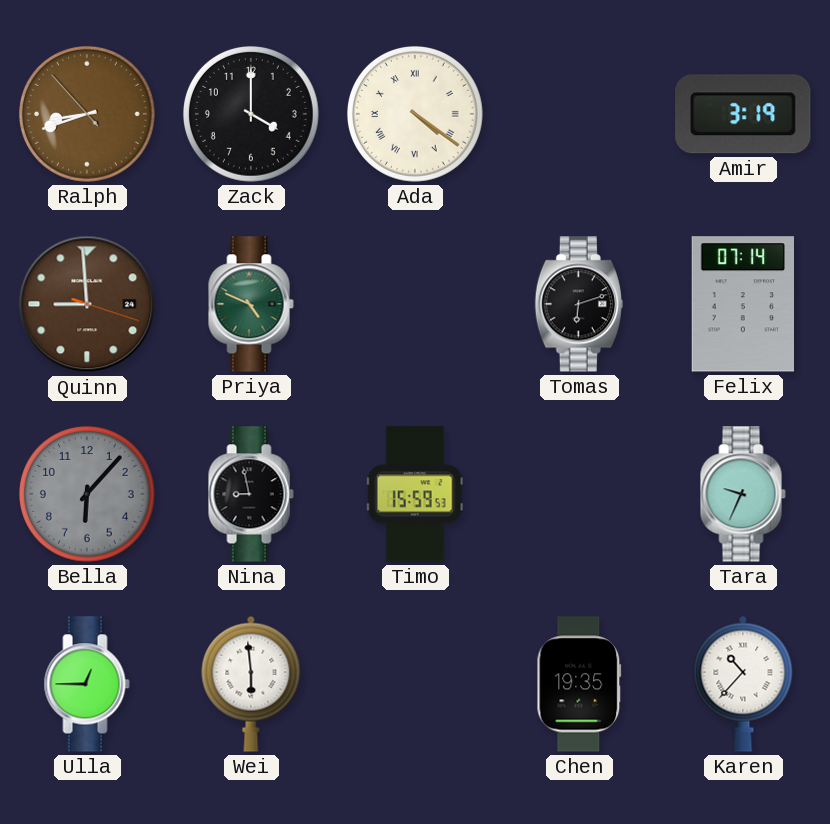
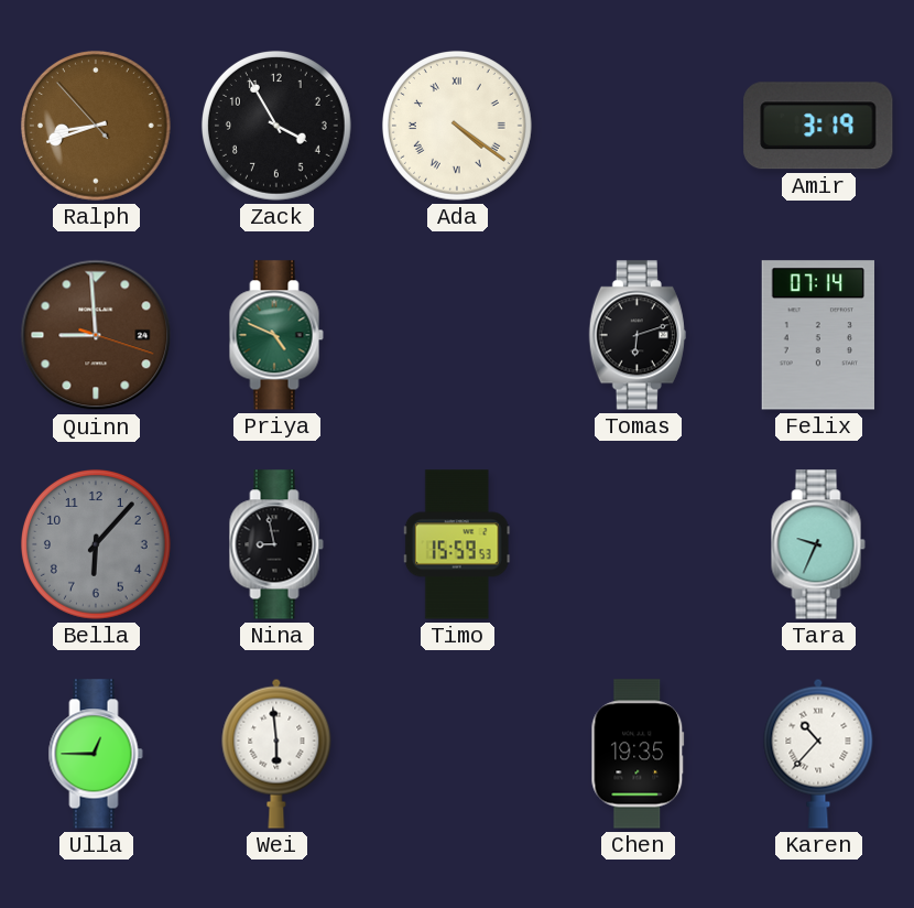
Zack: 4:00 -> 3:55 (276, 126)
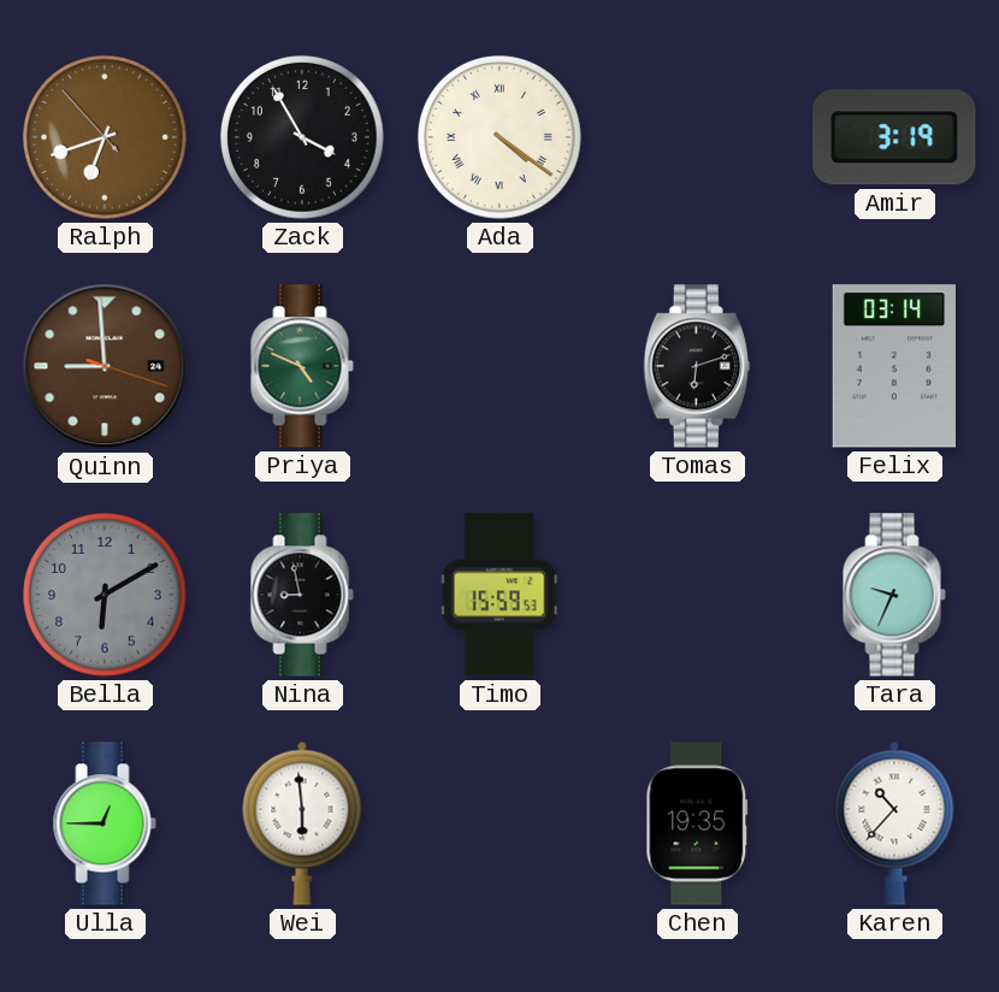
Ralph: 8:41 -> 6:41 (105, 137)
Felix: 07:14 -> 03:14 (893, 366)
Bella: 6:07 -> 6:10 (105, 595)
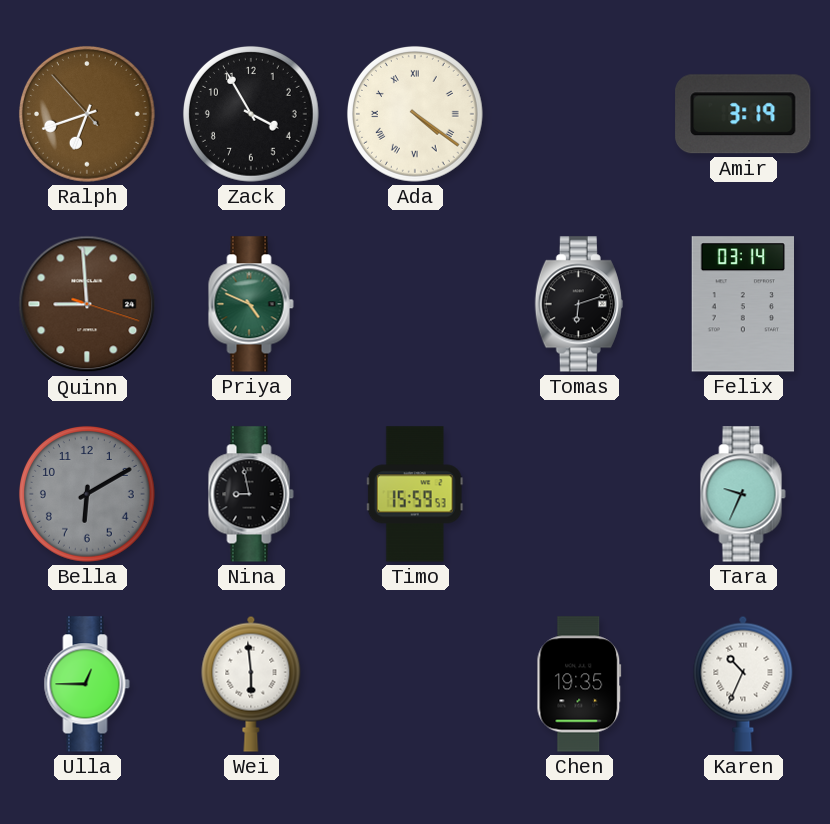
Karen: 10:37 -> 10:34 (743, 684)
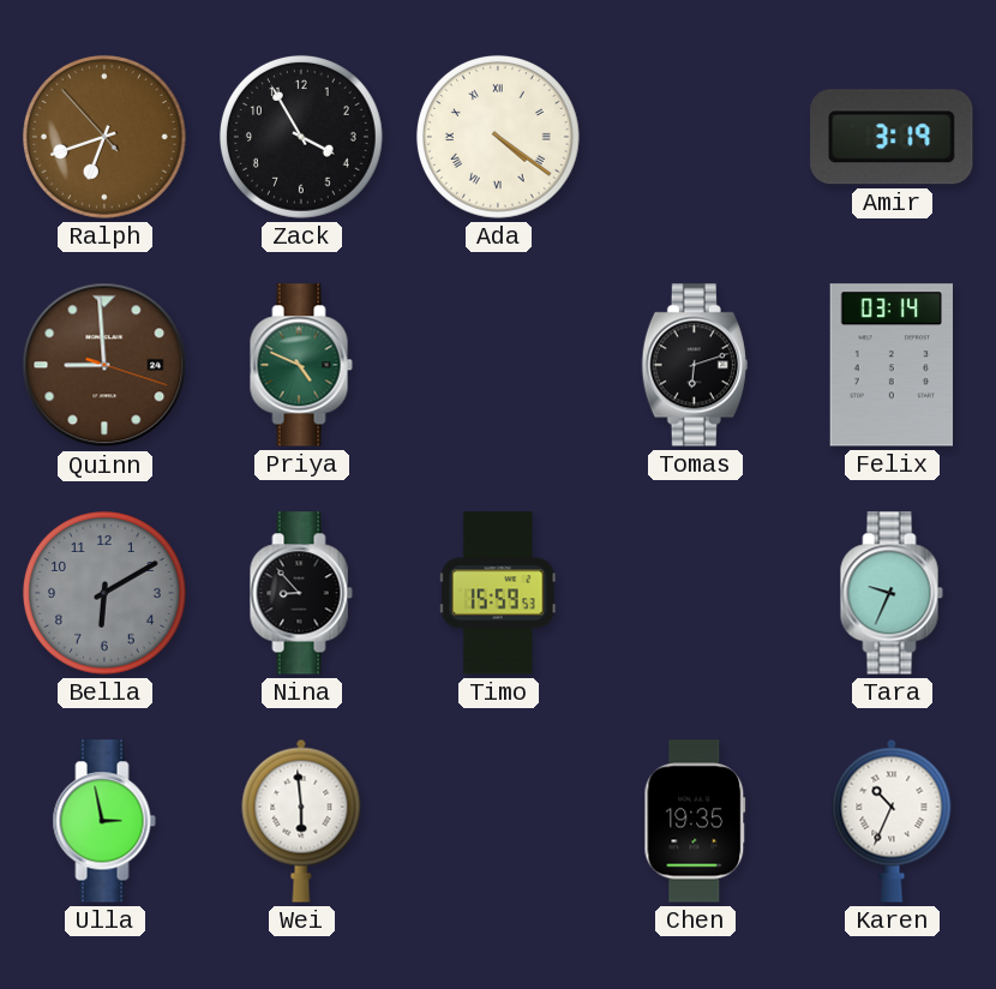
Nina: 8:58 -> 8:53 (301, 593)
Ulla: 12:45 -> 2:58 (104, 821)
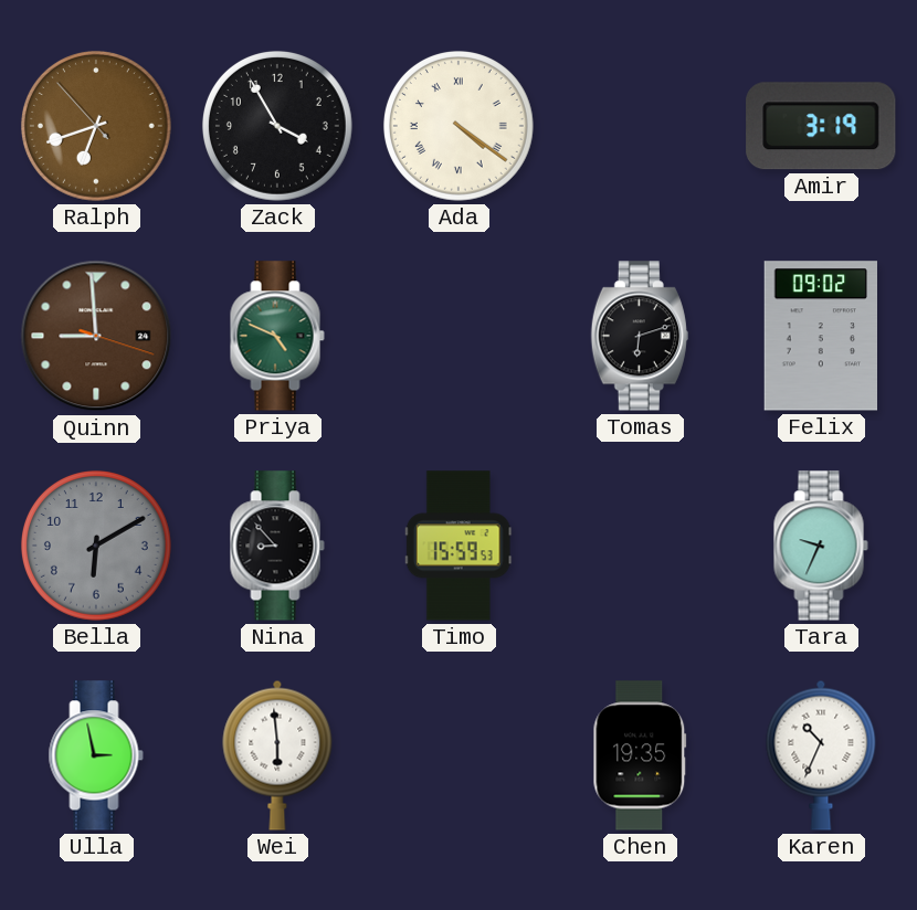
Felix: 03:14 -> 09:02 (820, 336)
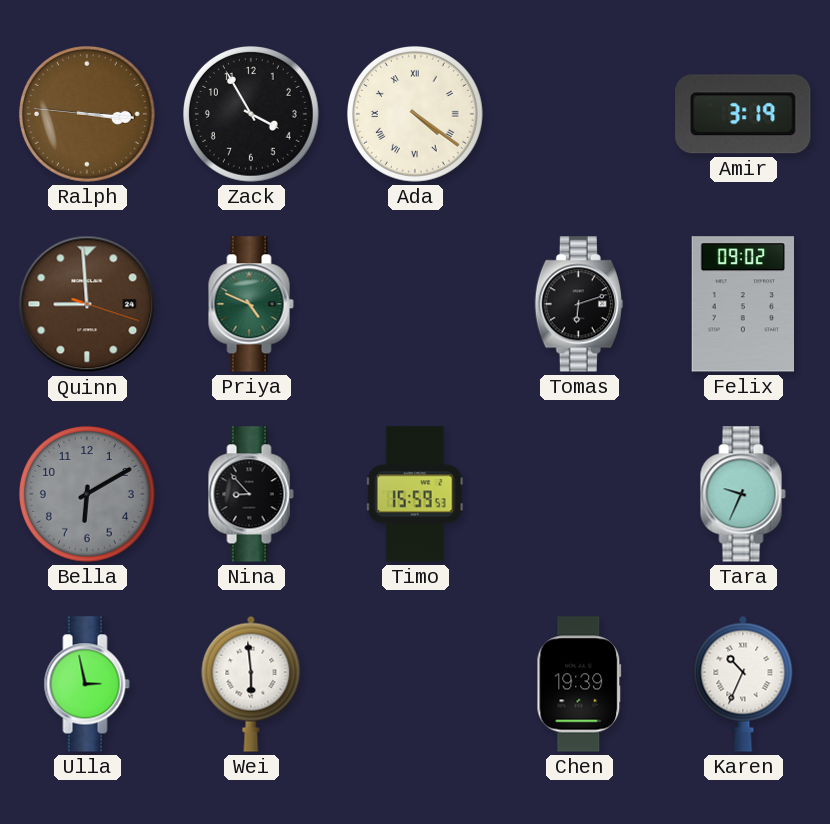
Ralph: 6:41 -> 3:15 (87, 114)
Chen: 19:35 -> 19:39 (579, 684)
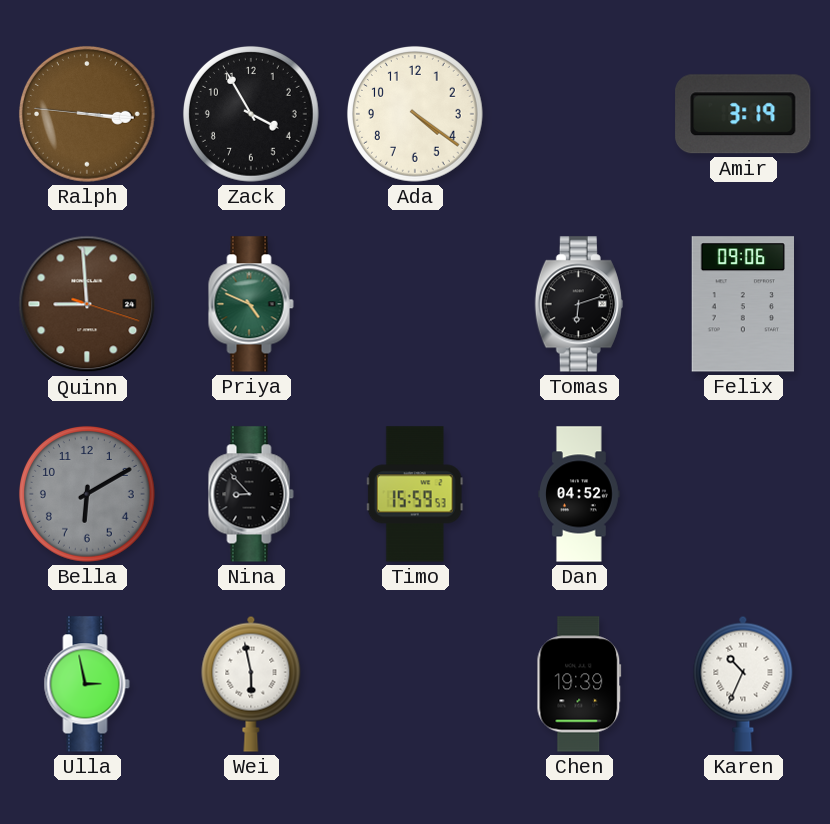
Ada numerals: Roman -> Arabic (415, 114)
Felix: 09:02 -> 09:06 (742, 304)
Dan: none -> 04:52 (579, 494)
Tara: 9:34 -> none (743, 494)
Wei: 5:59 -> 5:58 (251, 684)
